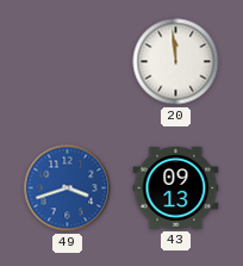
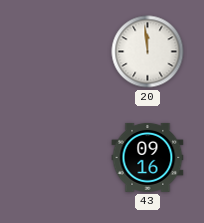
49: 3:42 -> none (68, 188)
43: 09:13 -> 09:16 (148, 157)
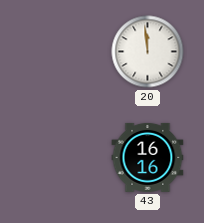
43: 09:16 -> 16:16 (148, 157)
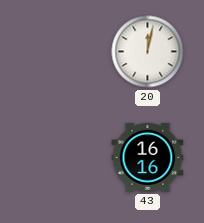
20: 11:59 -> 12:02 (148, 52)
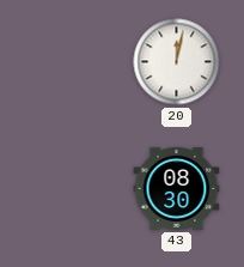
43: 16:16 -> 08:30 (177, 188)
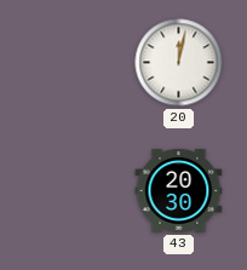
43: 08:30 -> 20:30 (179, 190)
